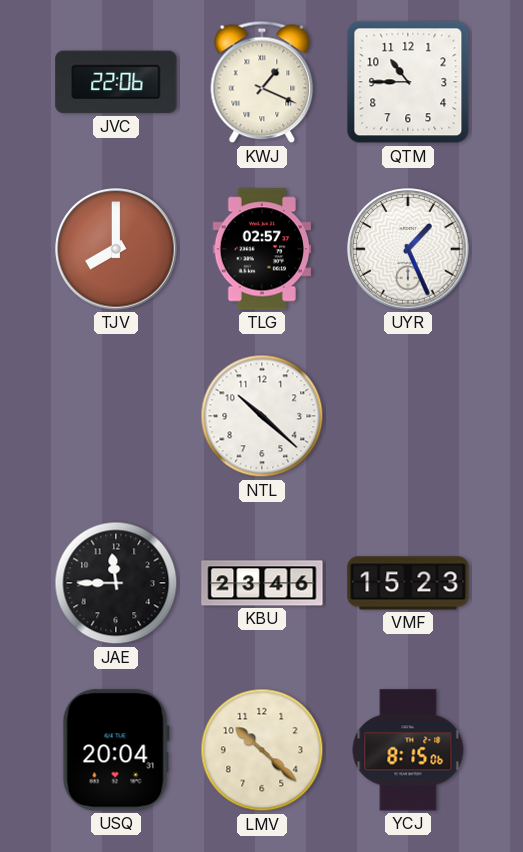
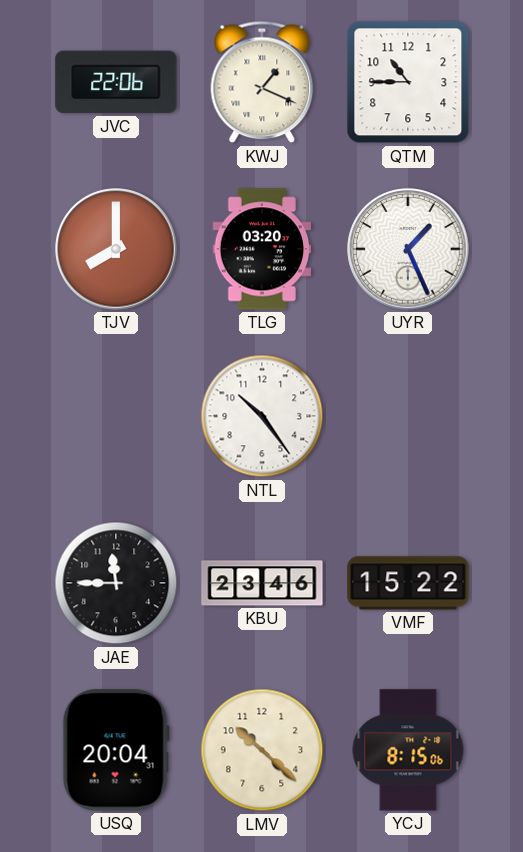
TLG: 02:57 -> 03:20 (262, 249)
NTL: 10:22 -> 10:24 (262, 416)
VMF: 15:23 -> 15:22 (408, 583)
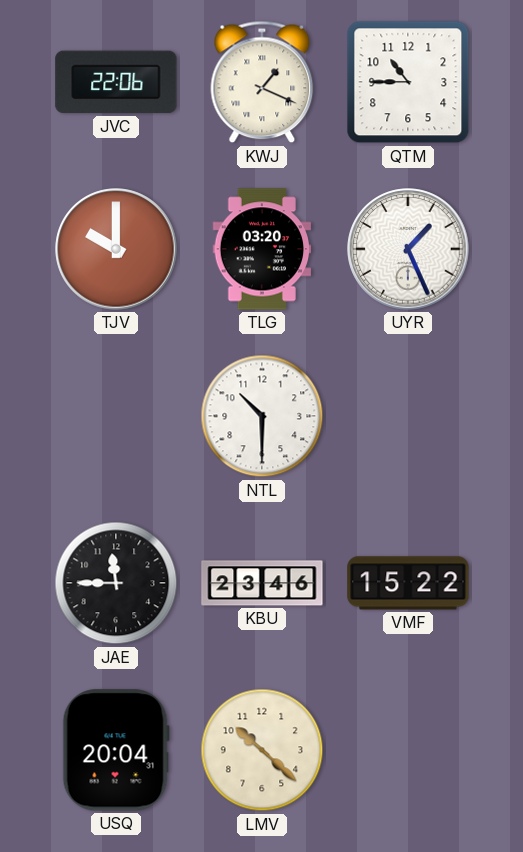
TJV: 8:00 -> 10:00 (116, 249)
NTL: 10:24 -> 10:30 (262, 416)
YCJ: 8:15 -> none (408, 750)
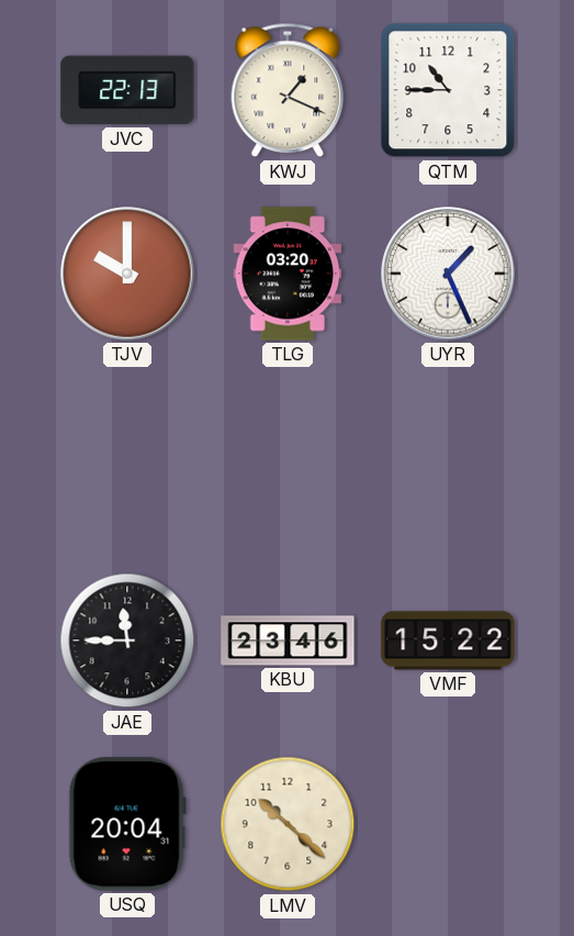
JVC: 22:06 -> 22:13 (127, 90)
NTL: 10:30 -> none (262, 416)
